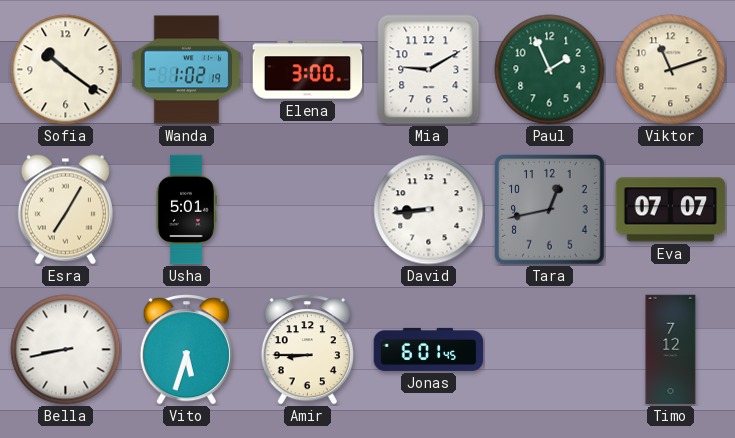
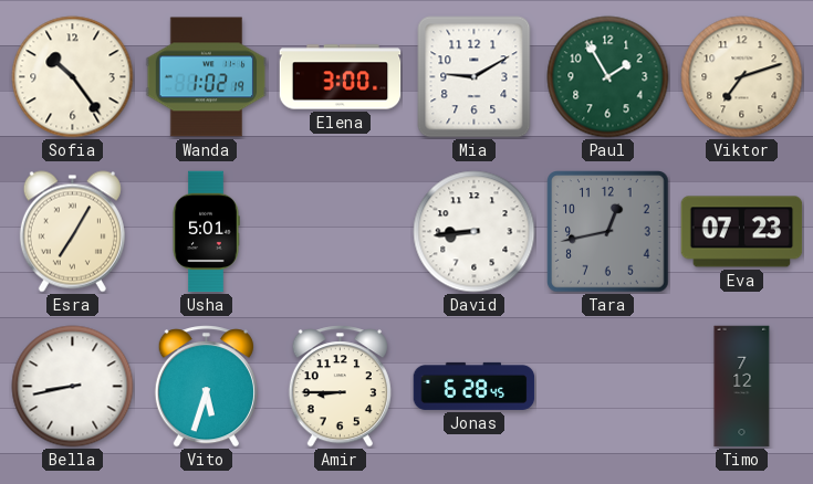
Sofia: 10:21 -> 10:24 (73, 77)
Paul: 1:56 -> 1:55 (608, 77)
Viktor: 11:12 -> 7:12 (742, 77)
Eva: 07:07 -> 07:23 (742, 232)
Jonas: 6:01 -> 6:28 (475, 386)
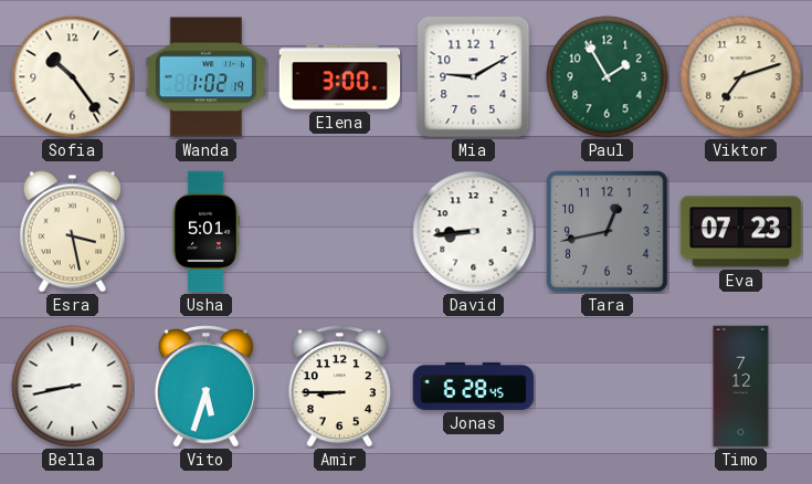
Esra: 7:05 -> 3:28 (72, 232)
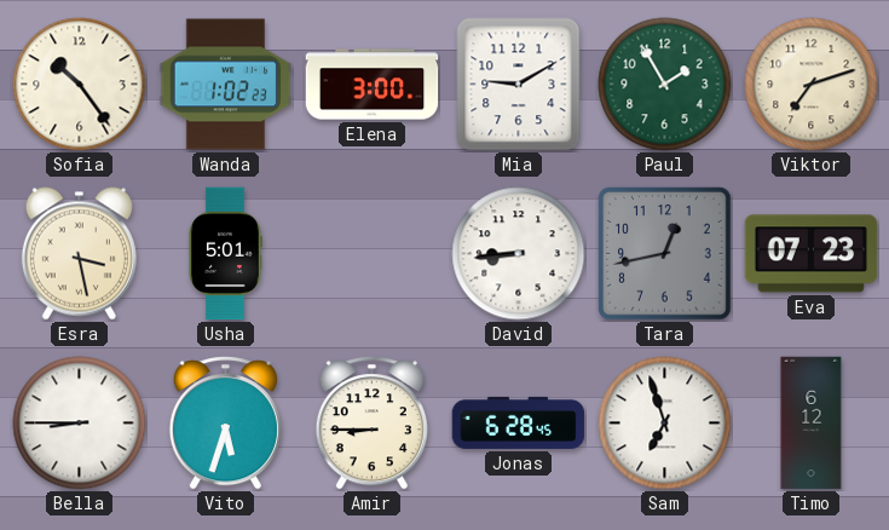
Wanda: 1:02:19 -> 1:02:23 (226, 85)
Bella: 8:43 -> 8:45 (80, 424)
Sam: none -> 6:57 (665, 424)
Timo: 7:12 -> 6:12 (812, 424)
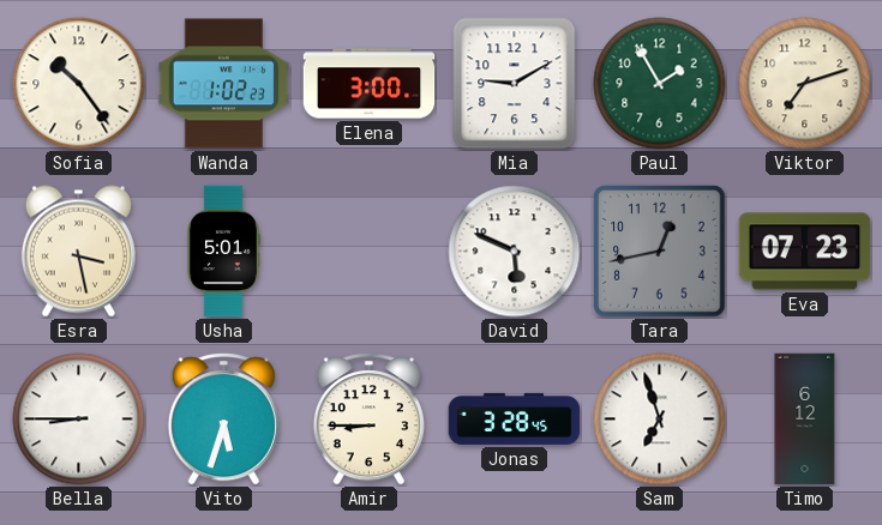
David: 8:44 -> 5:49 (515, 252)
Jonas: 6:28 -> 3:28 (515, 418)
